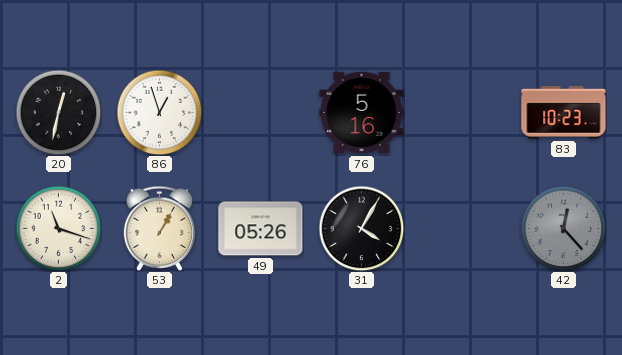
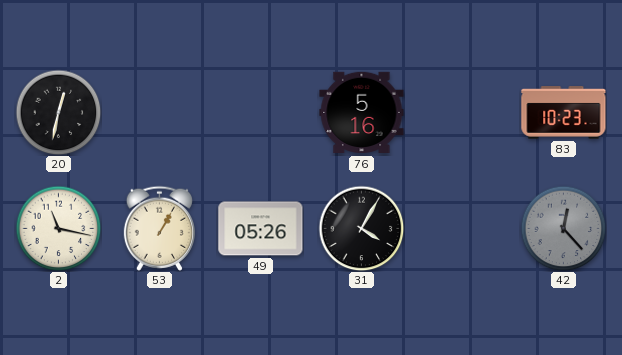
86: 12:57 -> none (159, 112)
2: 11:18 -> 11:17 (58, 228)
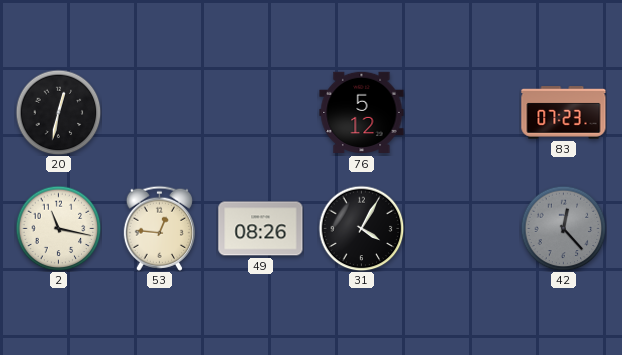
76: 5:16 -> 5:12 (362, 113)
83: 10:23 -> 07:23 (564, 113)
53: 1:05 -> 12:46 (159, 228)
49: 05:26 -> 08:26 (261, 229)
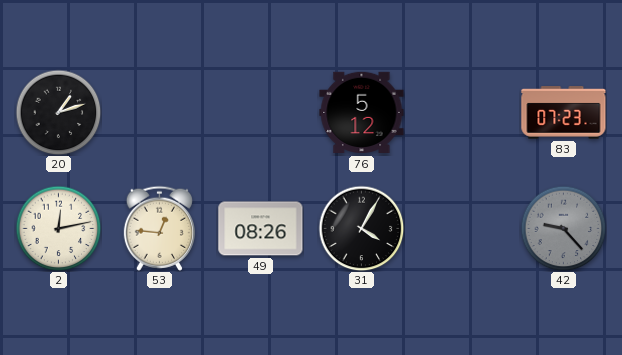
20: 12:32 -> 1:12 (58, 112)
2: 11:17 -> 12:13 (58, 228)
42: 12:23 -> 9:23 (563, 228)
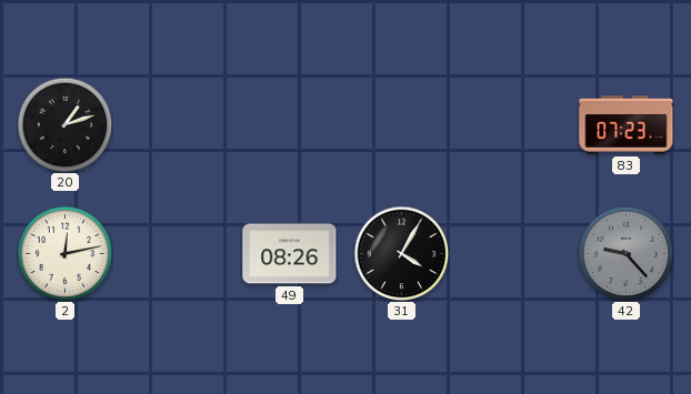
76: 5:12 -> none (362, 113)
53: 12:46 -> none (159, 228)
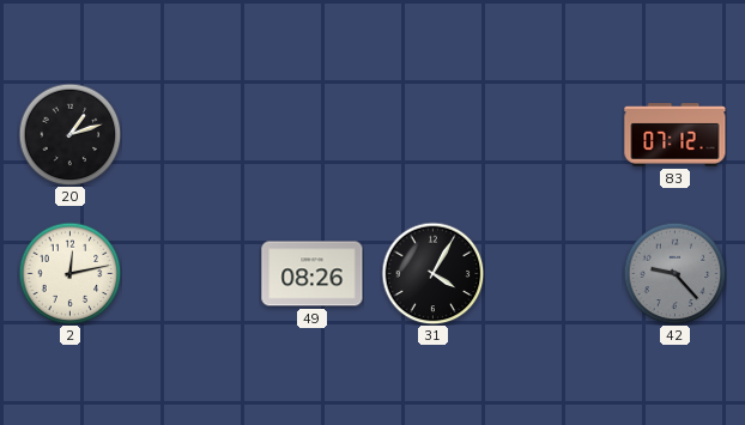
83: 07:23 -> 07:12 (676, 135)
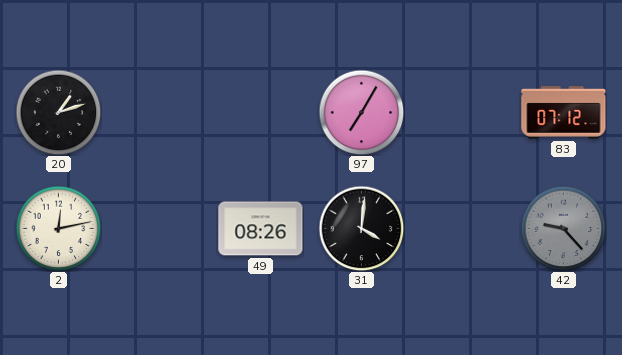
97: none -> 7:05 (361, 112)
31: 4:05 -> 4:01 (361, 228)
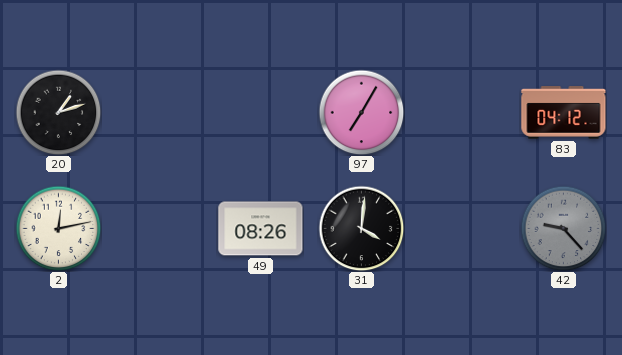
83: 07:12 -> 04:12 (564, 113)
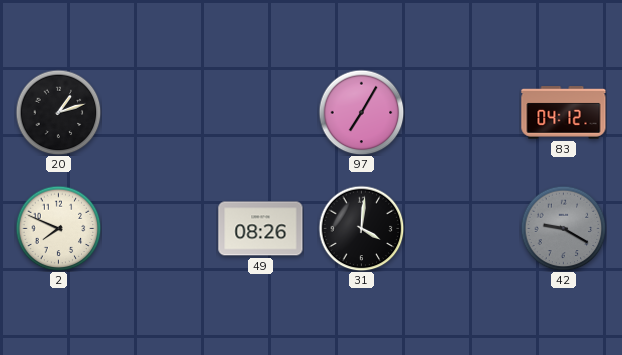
2: 12:13 -> 7:49 (58, 228)
42: 9:23 -> 9:20 (563, 228)
